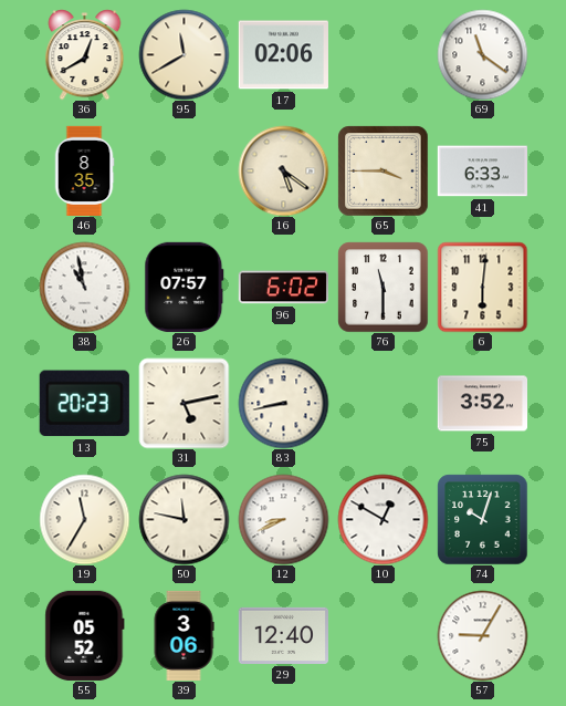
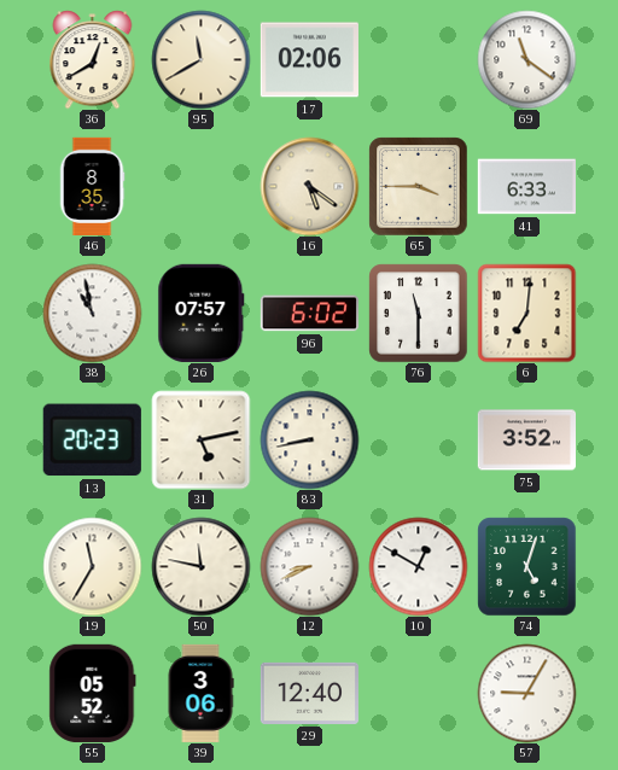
6: 6:01 -> 7:01 (526, 313)
74: 10:03 -> 5:03 (526, 566)
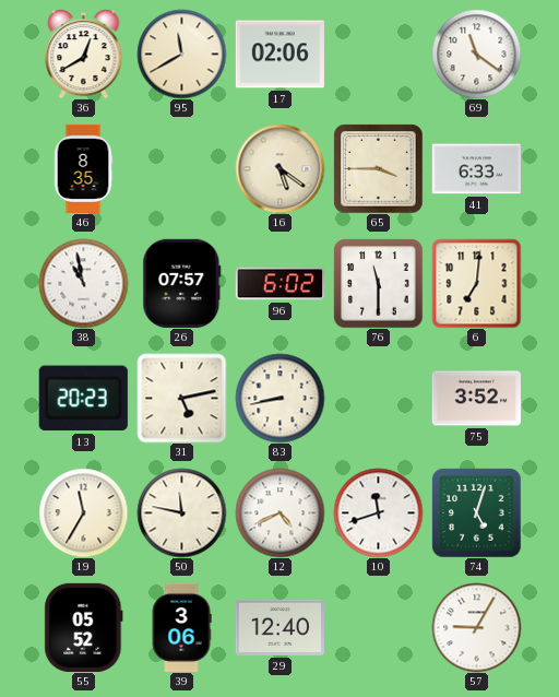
12: 8:41 -> 4:41 (279, 512)
10: 12:50 -> 11:42 (378, 512)
